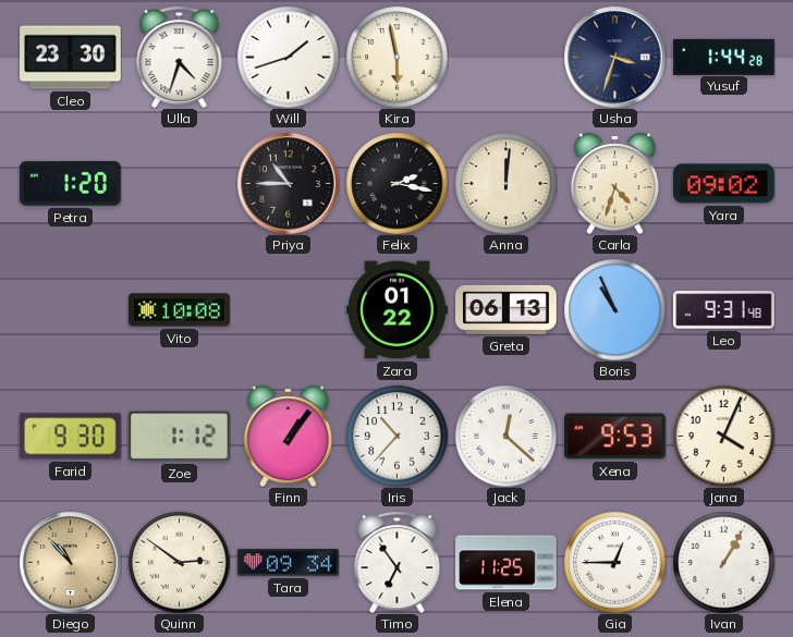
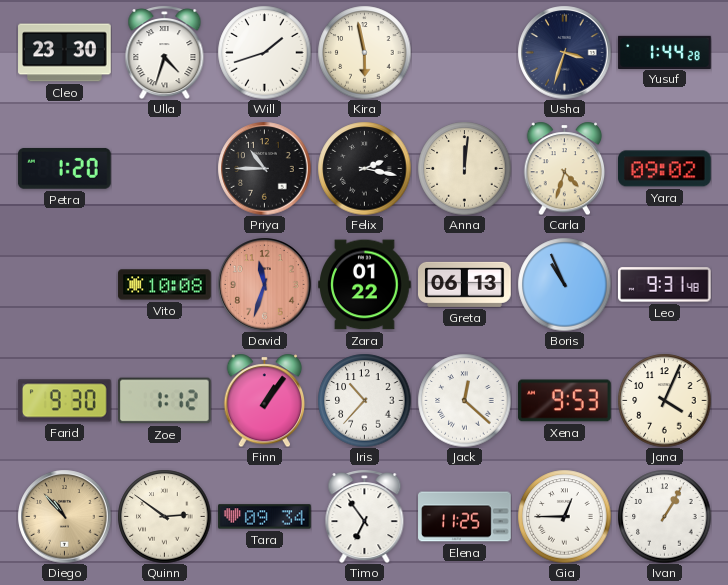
David: none -> 11:33 (264, 284)
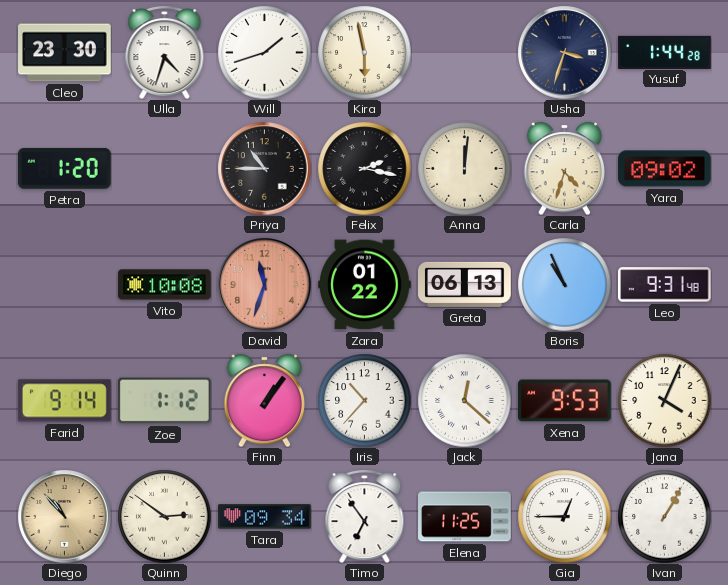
Farid: 9:30 -> 9:14 (65, 401)
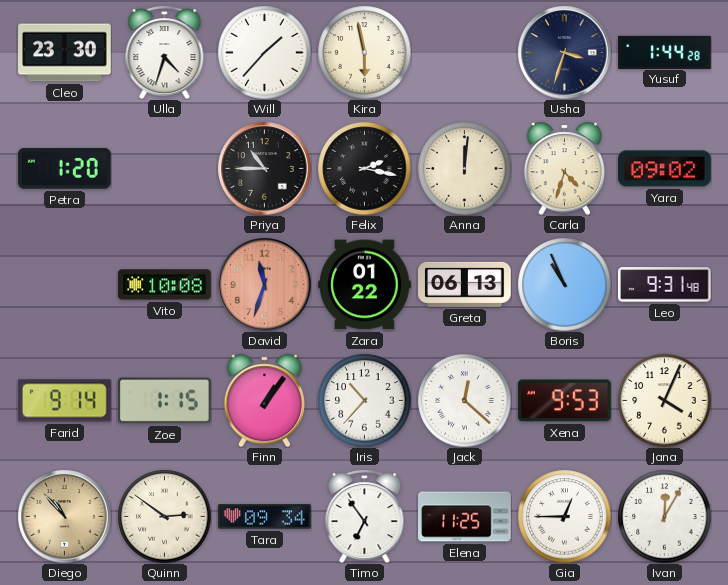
Will: 1:42 -> 1:37 (264, 52)
Zoe: 1:12 -> 1:15 (165, 401)
Ivan: 1:05 -> 12:05 (664, 516)
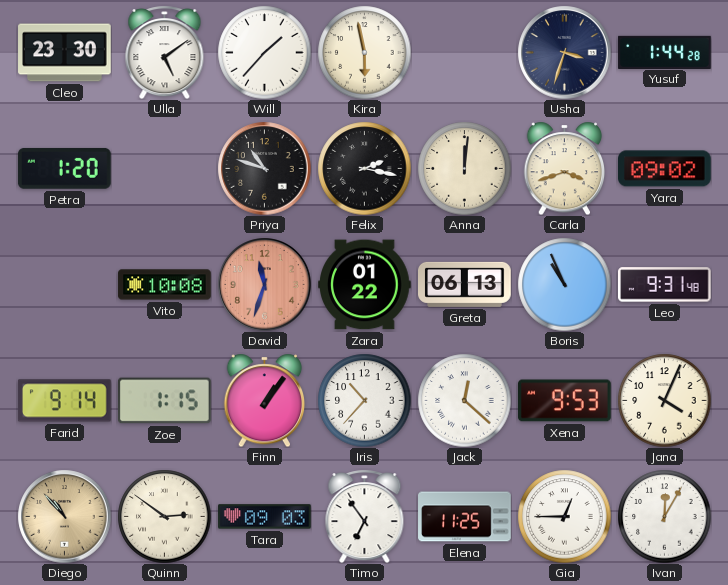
Ulla: 4:33 -> 5:09 (165, 52)
Priya: 10:45 -> 10:48 (264, 168)
Carla: 4:33 -> 3:42 (565, 168)
Tara: 09:34 -> 09:03 (265, 517)
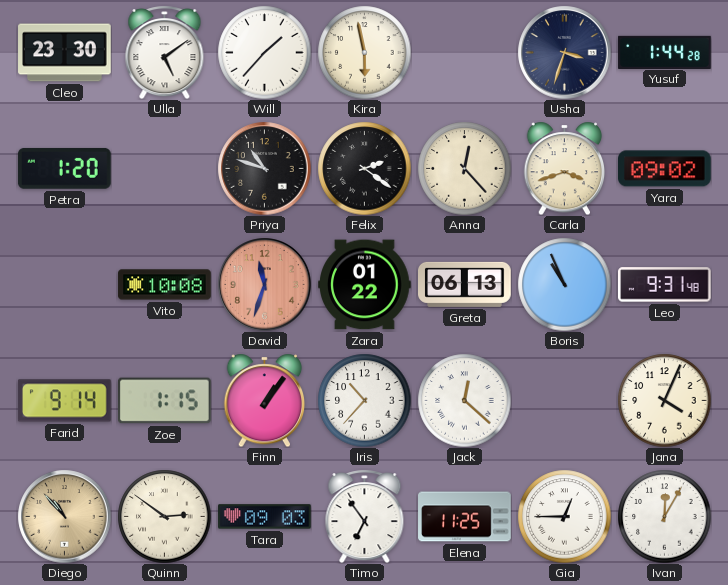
Felix: 2:17 -> 2:21 (364, 168)
Anna: 12:01 -> 12:23 (464, 168)
Xena: 9:53 -> none (565, 401)
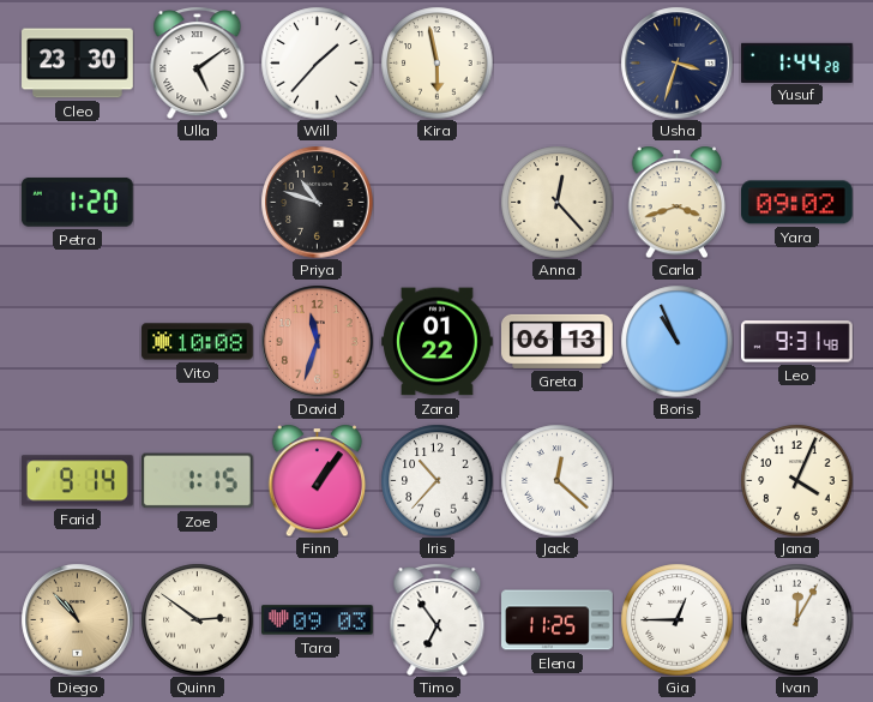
Felix: 2:21 -> none (364, 168)
